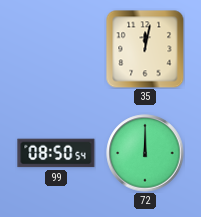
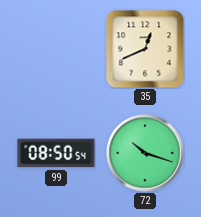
35: 12:02 -> 12:41 (145, 49)
72: 12:00 -> 10:18 (145, 153)
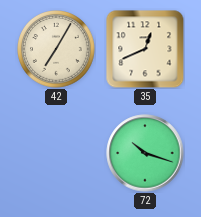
42: none -> 7:05 (57, 50)
99: 08:50 -> none (56, 153)
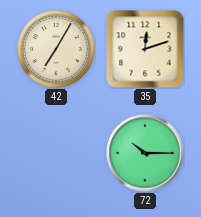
35: 12:41 -> 12:12 (145, 49)
72: 10:18 -> 10:15 (145, 153)
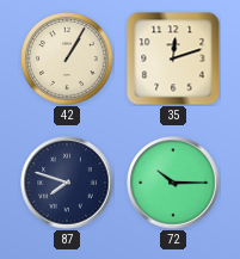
42: 7:05 -> 1:05 (68, 60)
87: none -> 7:48 (67, 183)
